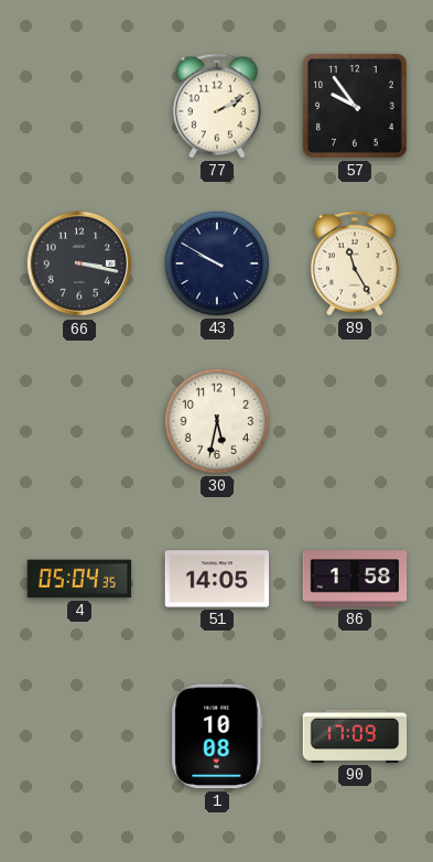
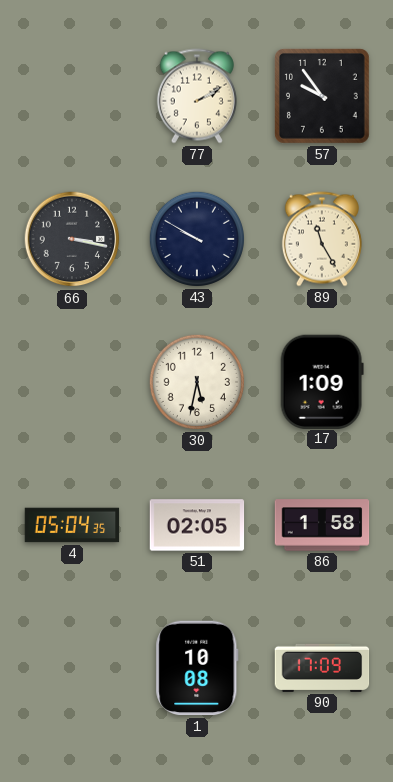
17: none -> 1:09 (322, 381)
51: 14:05 -> 02:05 (197, 525)
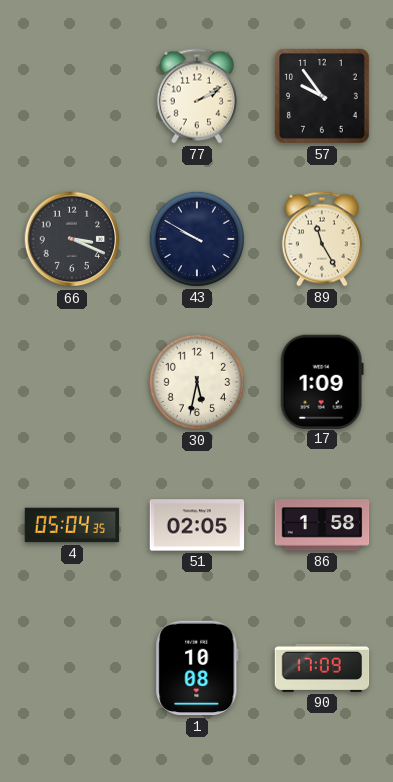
66: 3:17 -> 3:19 (72, 239)
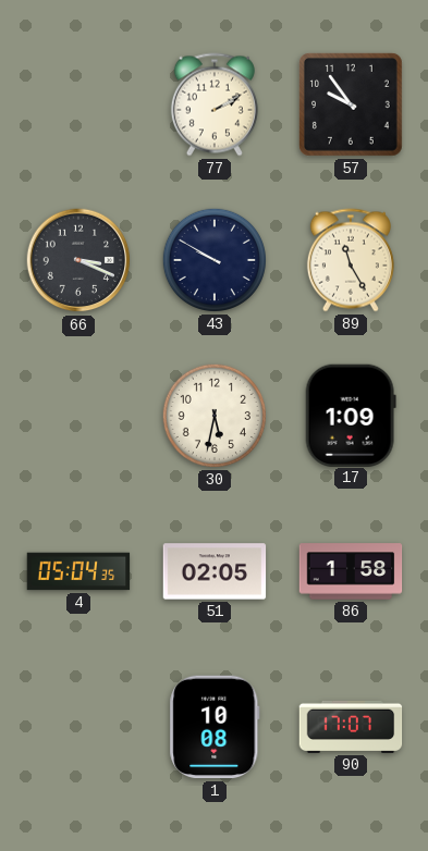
90: 17:09 -> 17:07 (351, 727)
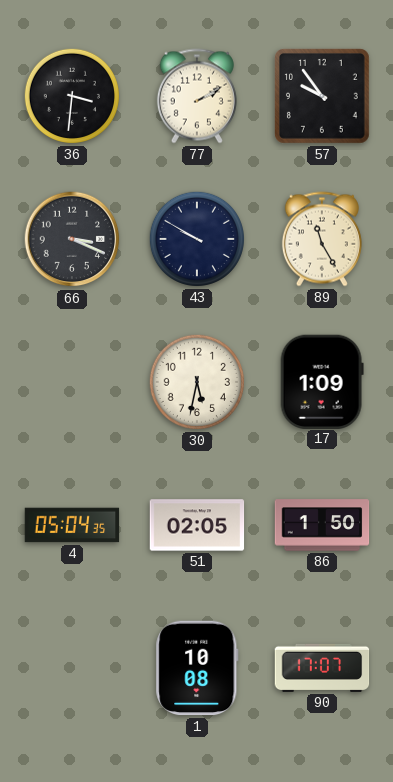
36: none -> 3:31 (72, 96)
86: 1:58 -> 1:50 (322, 525)
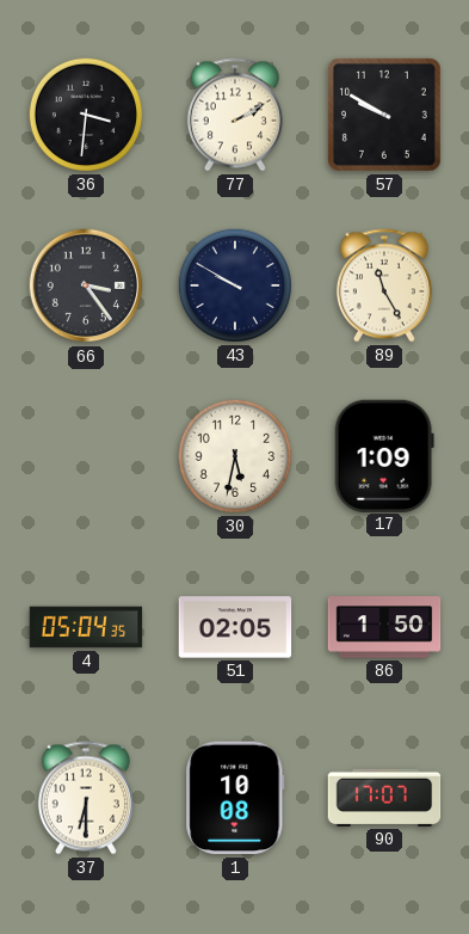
57: 9:54 -> 9:50 (384, 115)
66: 3:19 -> 3:24 (86, 285)
37: none -> 6:30 (86, 798)
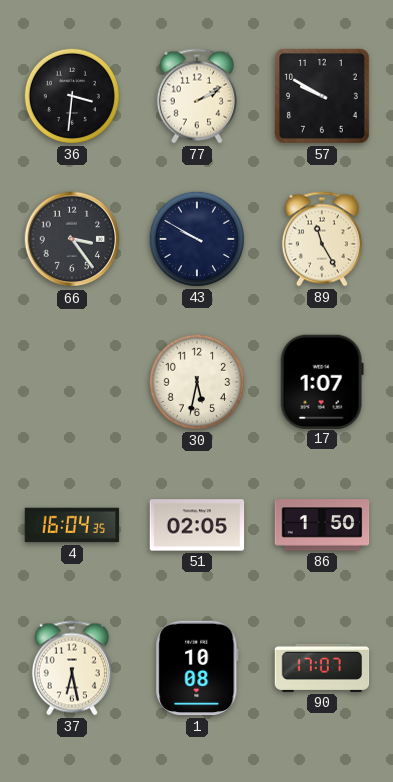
17: 1:09 -> 1:07 (322, 381)
4: 05:04 -> 16:04 (72, 525)
37: 6:30 -> 6:28 (72, 668)
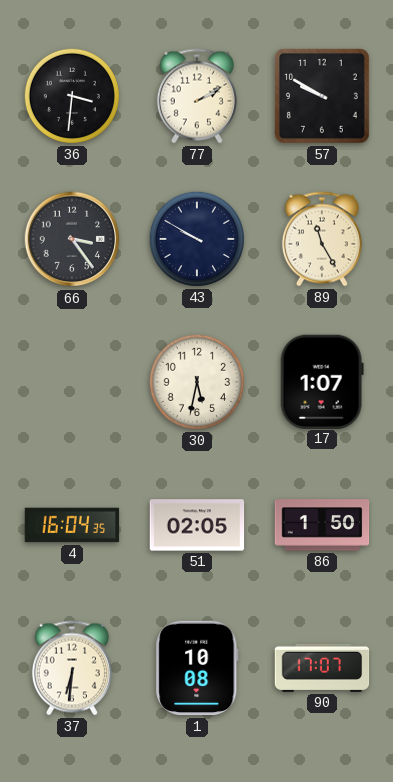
37: 6:28 -> 6:31 (72, 668)
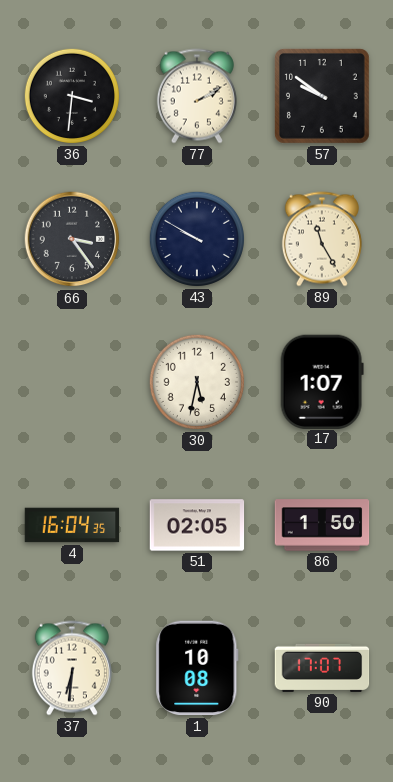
57: 9:50 -> 9:51 (322, 96)
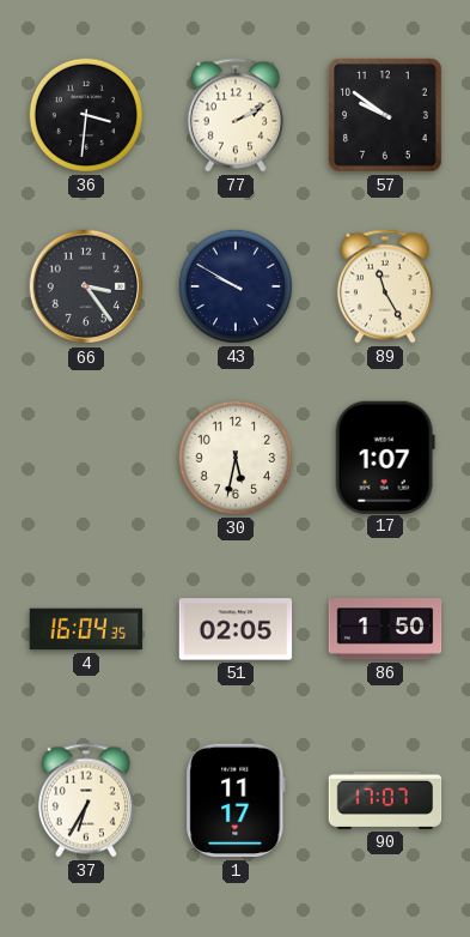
37: 6:31 -> 6:35 (86, 800)
1: 10:08 -> 11:17 (236, 800)
